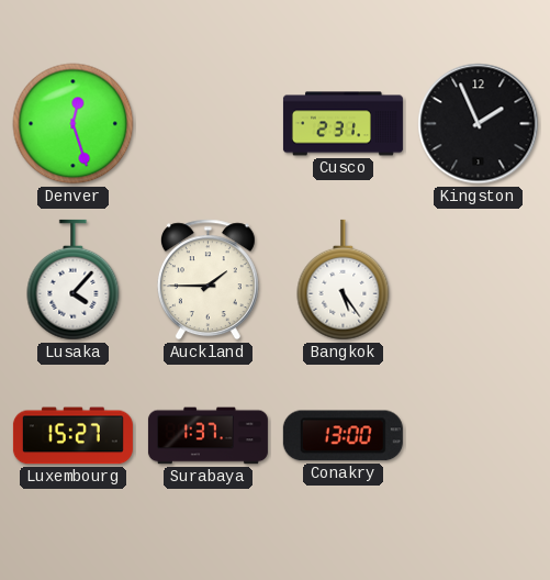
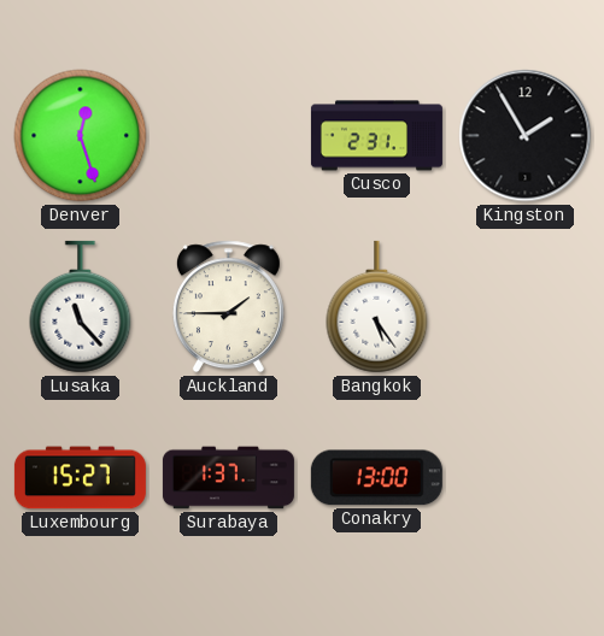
Kingston: 1:56 -> 1:55 (526, 136)
Lusaka: 4:07 -> 11:23 (81, 307)
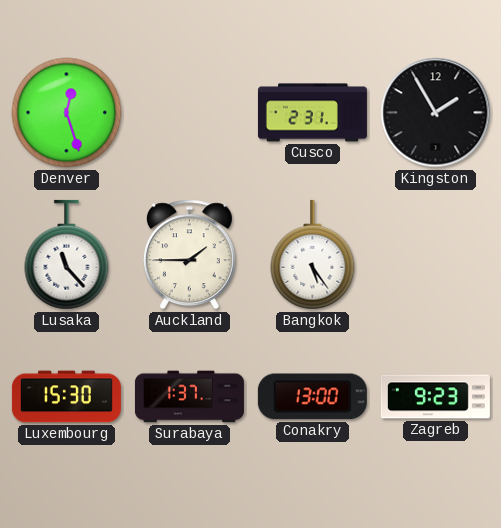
Luxembourg: 15:27 -> 15:30 (66, 397)
Zagreb: none -> 9:23 (435, 397)
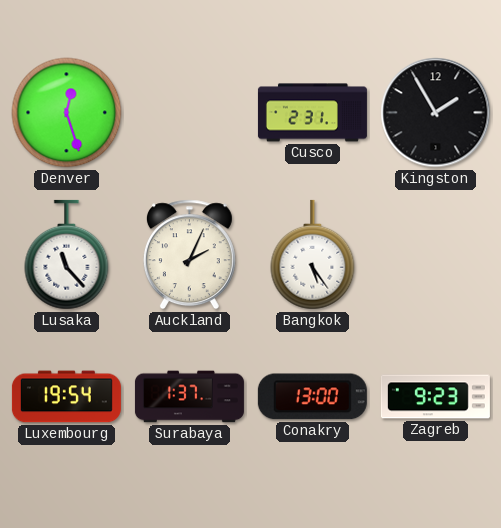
Auckland: 1:45 -> 2:04 (189, 255)
Luxembourg: 15:30 -> 19:54 (66, 397)
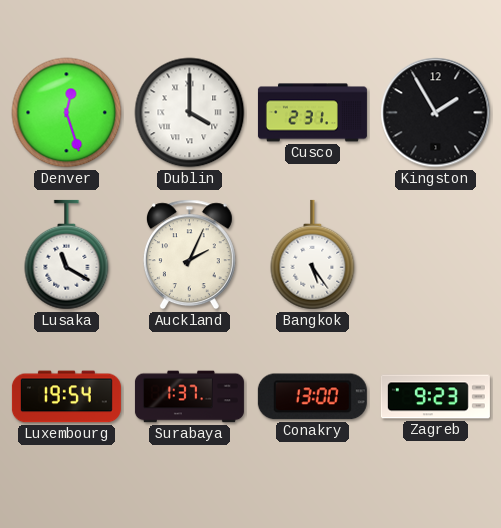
Dublin: none -> 4:00 (190, 113)
Lusaka: 11:23 -> 11:20 (67, 255)
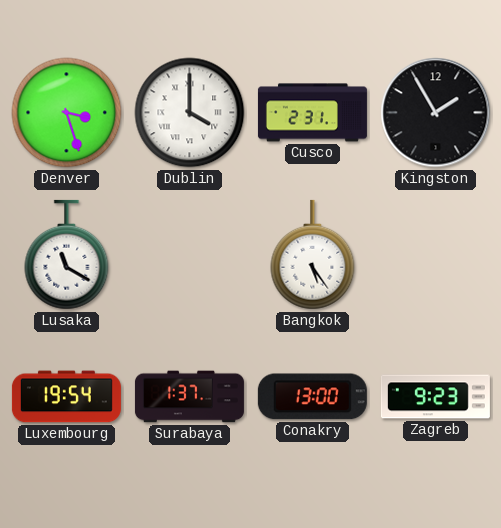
Denver: 12:27 -> 3:27 (67, 113)
Auckland: 2:04 -> none (189, 255)
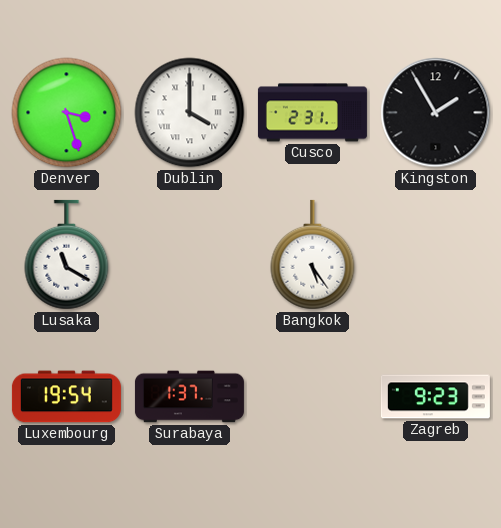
Conakry: 13:00 -> none (312, 397)
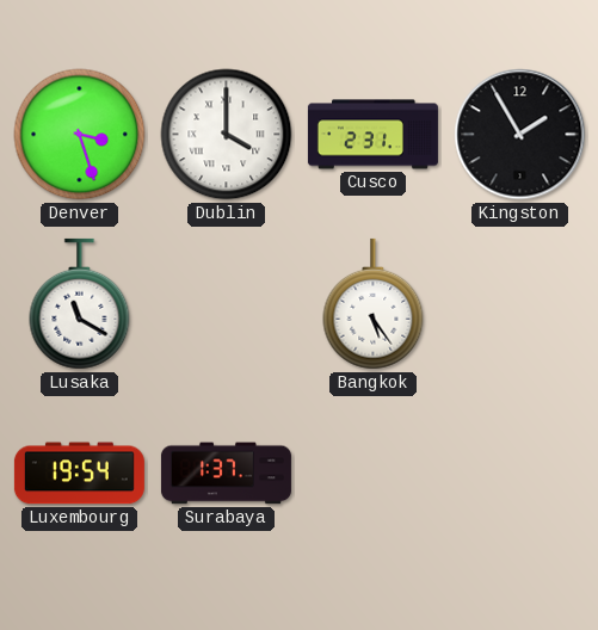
Zagreb: 9:23 -> none (435, 397)
